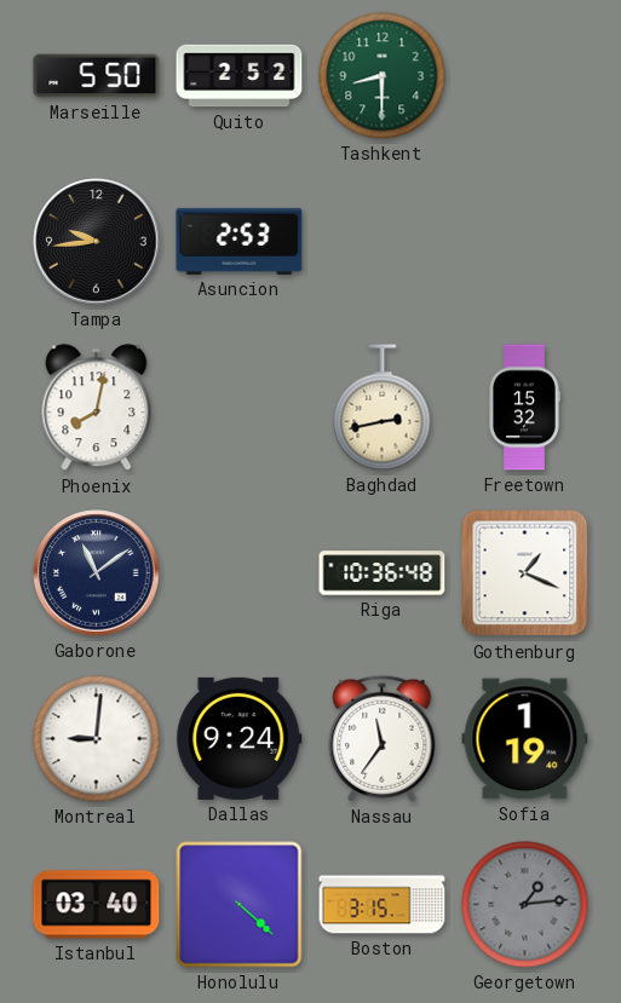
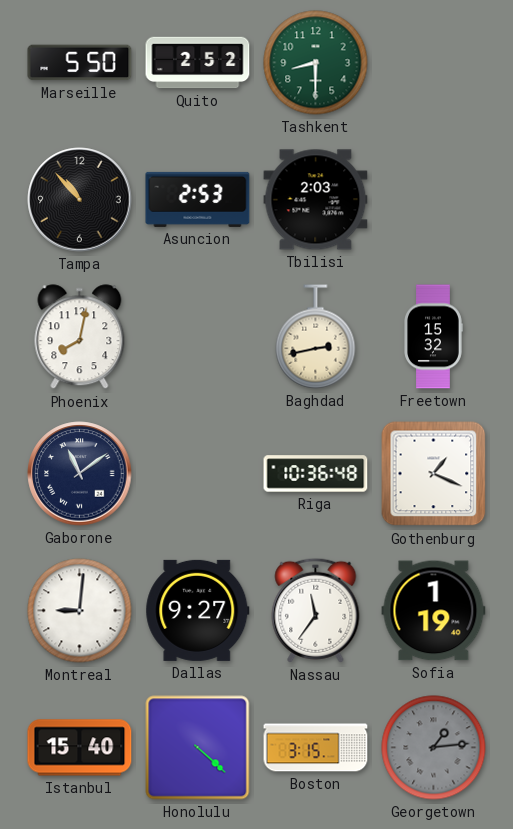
Tampa: 9:44 -> 10:53 (80, 200)
Tbilisi: none -> 2:03 (316, 200)
Dallas: 9:24 -> 9:27 (198, 610)
Istanbul: 03:40 -> 15:40 (80, 748)
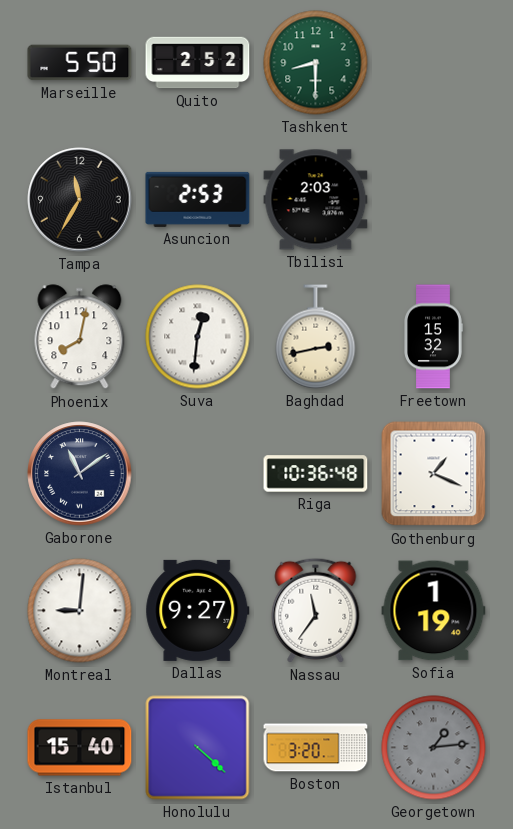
Tampa: 10:53 -> 11:35 (80, 200)
Suva: none -> 12:31 (198, 337)
Boston: 3:15 -> 3:20 (316, 748)
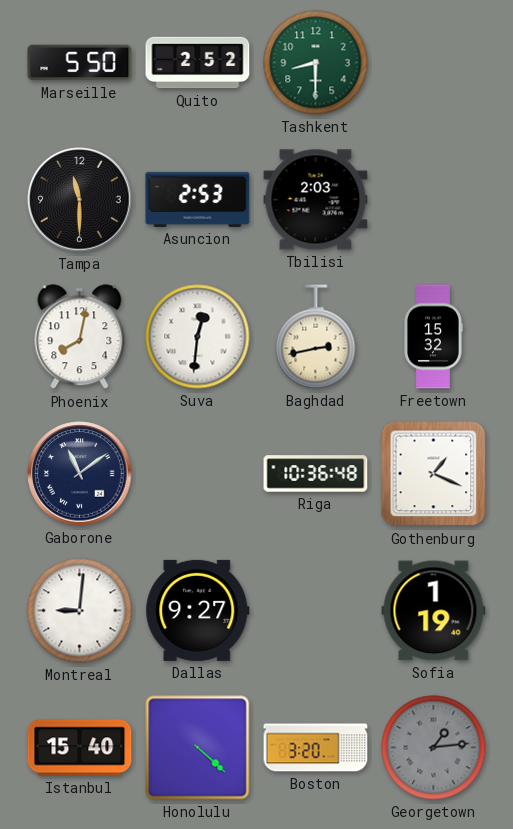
Tampa: 11:35 -> 11:30 (80, 200)
Nassau: 11:36 -> none (316, 610)
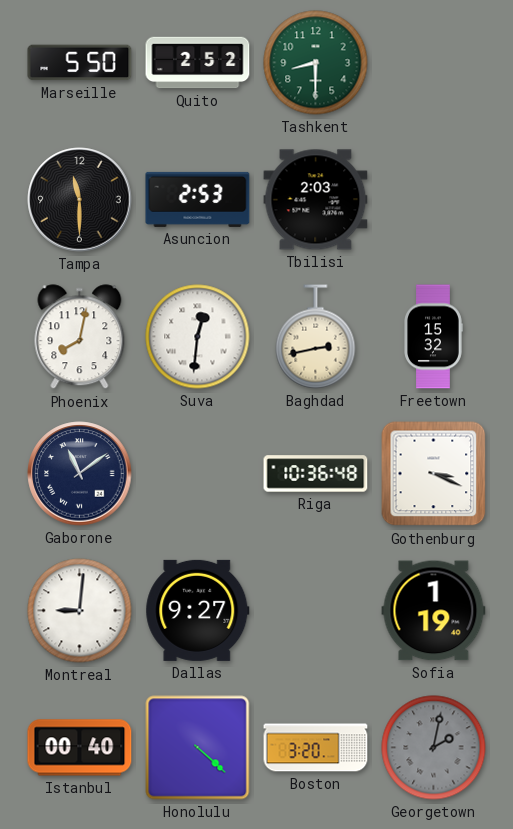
Gothenburg: 1:19 -> 3:19 (434, 474)
Istanbul: 15:40 -> 00:40 (80, 748)
Georgetown: 1:14 -> 2:02 (434, 748)
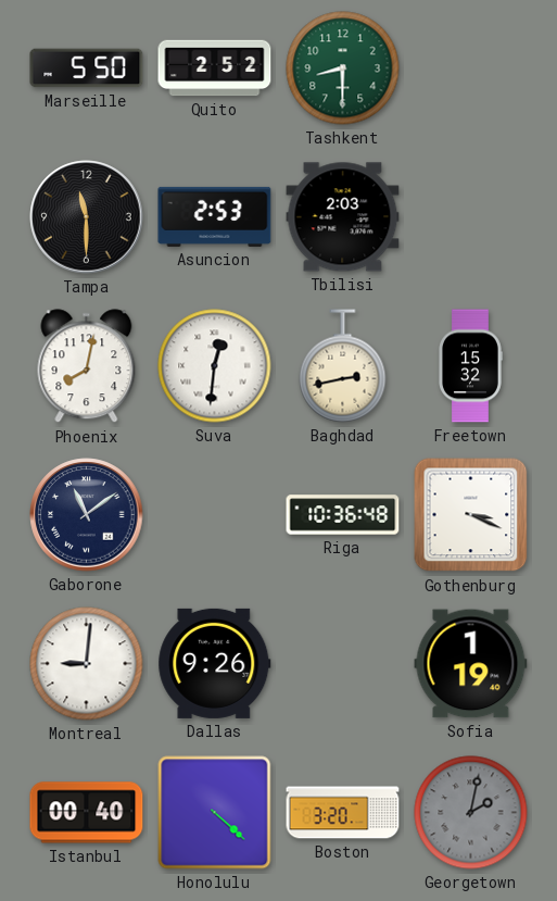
Dallas: 9:27 -> 9:26 (215, 663)
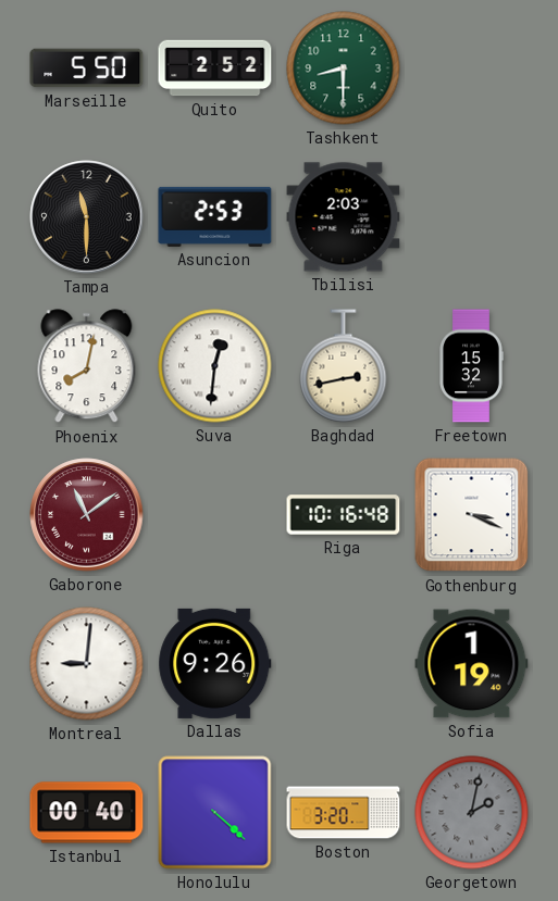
Gaborone dial: navy -> burgundy (87, 515)
Riga: 10:36 -> 10:16 (344, 515)
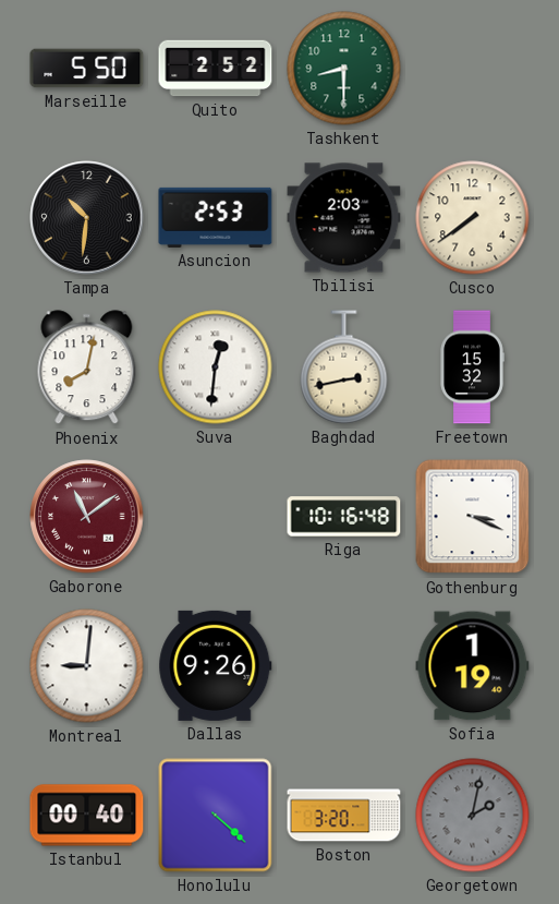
Tampa: 11:30 -> 10:31 (87, 218)
Cusco: none -> 7:39 (473, 218)
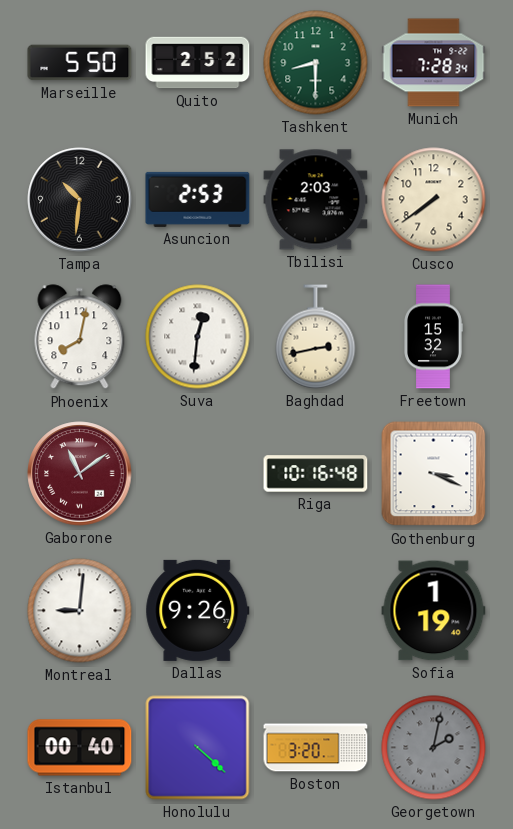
Munich: none -> 7:28 (434, 63)
